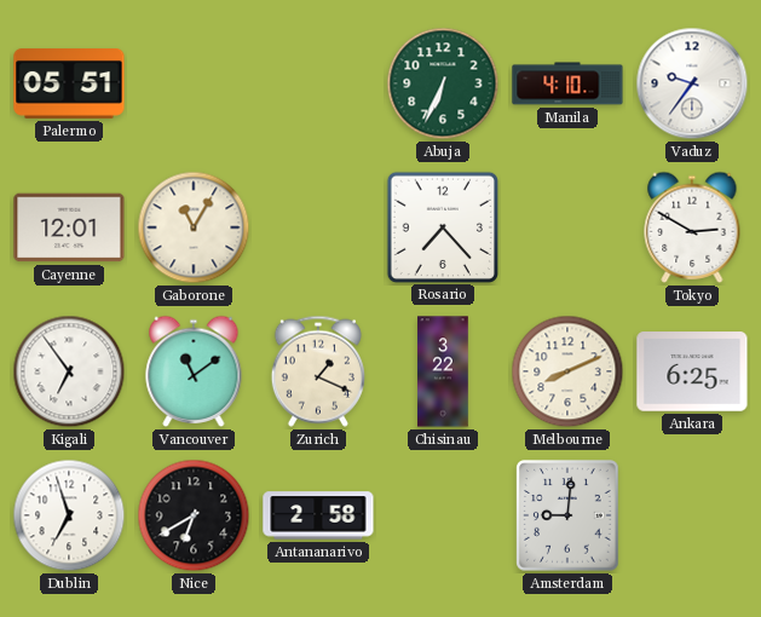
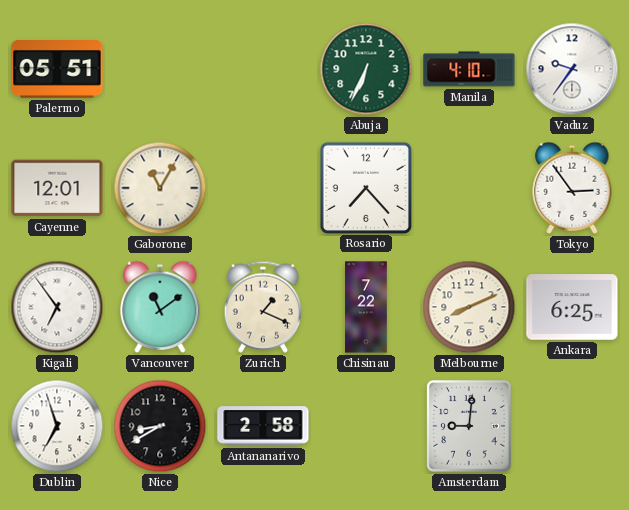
Tokyo: 2:50 -> 2:54 (572, 188)
Chisinau: 3:22 -> 7:22 (366, 307)
Nice: 6:40 -> 8:40 (160, 426)
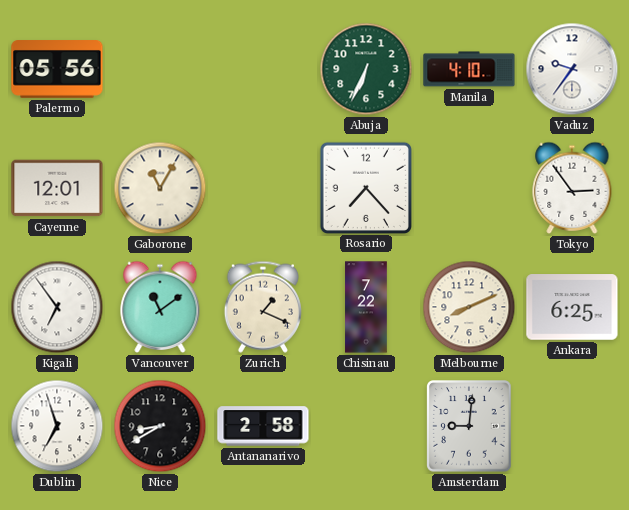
Palermo: 05:51 -> 05:56 (57, 69)
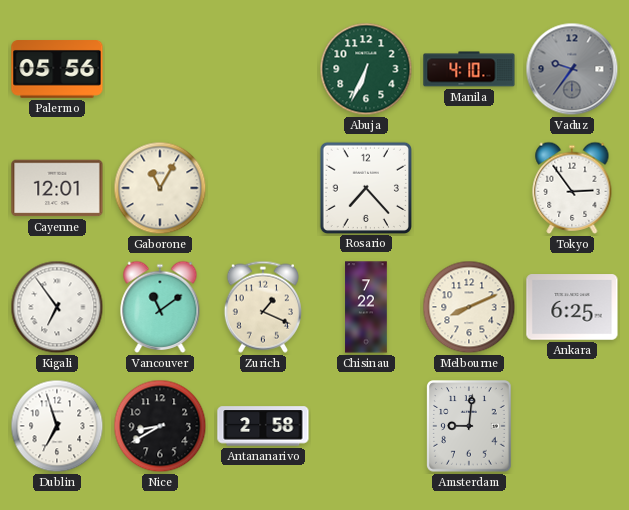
Vaduz dial: white -> grey (572, 69)
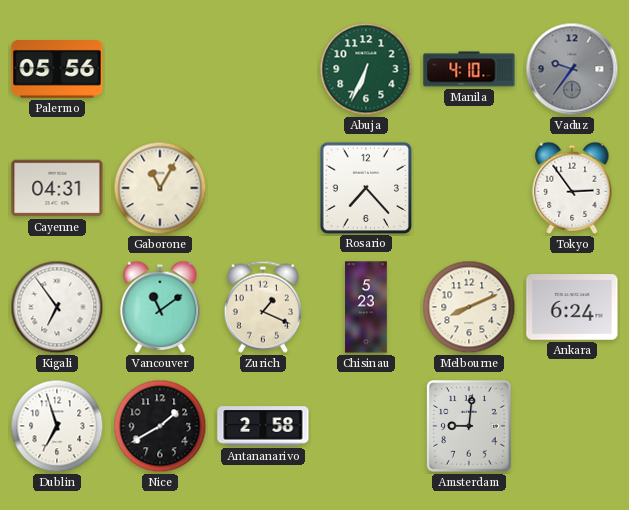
Cayenne: 12:01 -> 04:31 (57, 188)
Chisinau: 7:22 -> 5:23 (366, 307)
Ankara: 6:25 -> 6:24 (572, 307)
Nice: 8:40 -> 1:40 (160, 426)
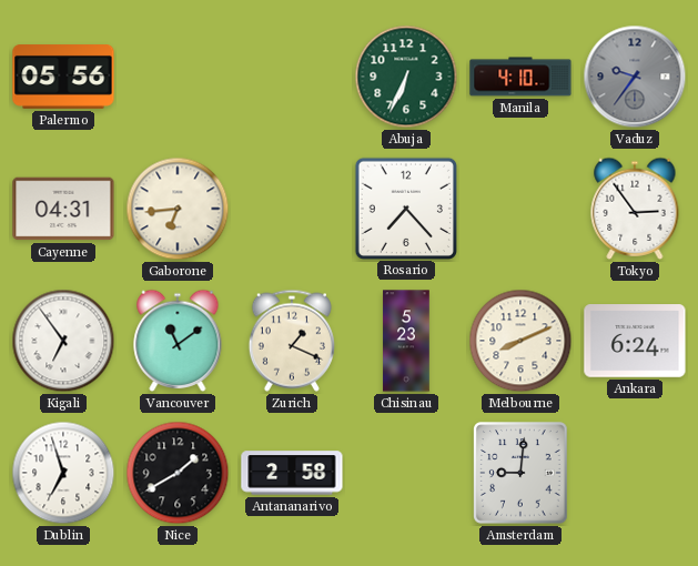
Gaborone: 11:05 -> 6:44 (178, 209)
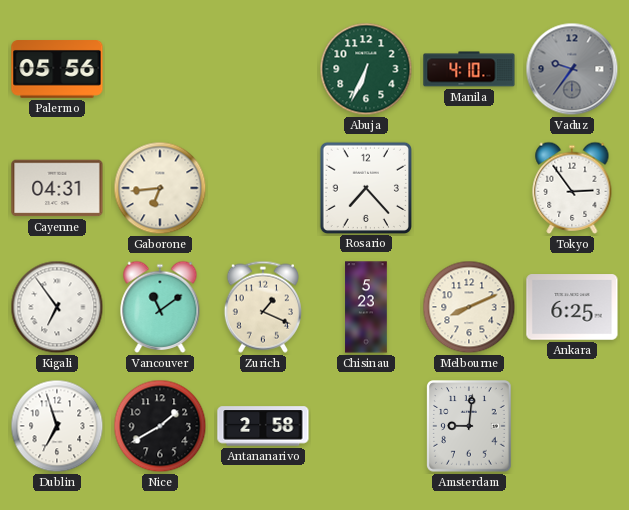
Ankara: 6:24 -> 6:25 (572, 307)
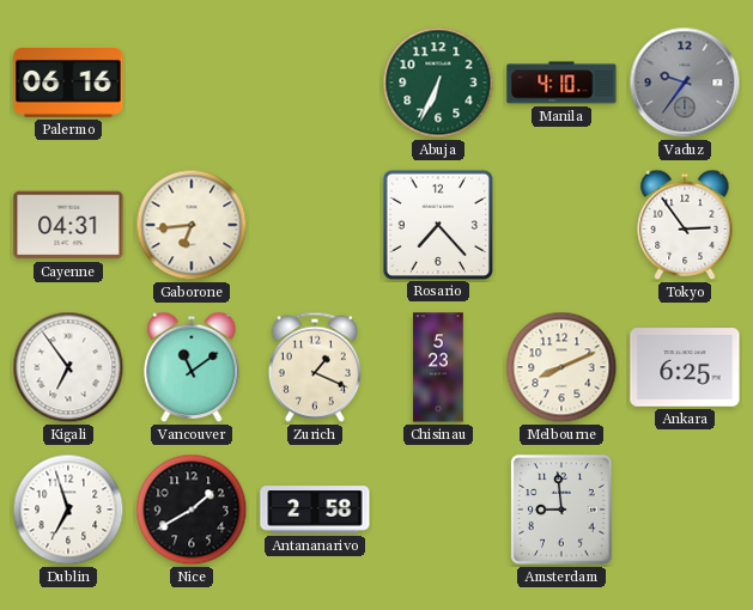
Palermo: 05:56 -> 06:16 (68, 83)
Amsterdam: 9:01 -> 8:59 (561, 510)
